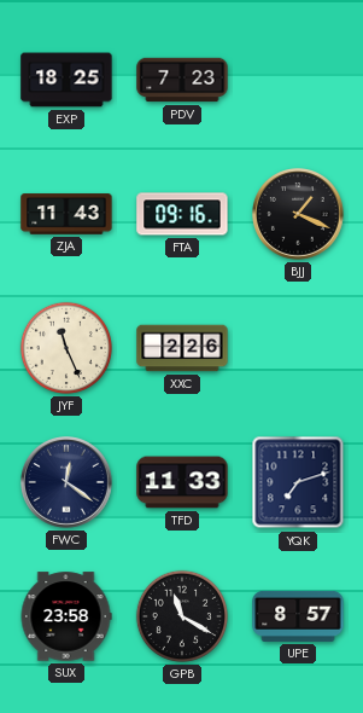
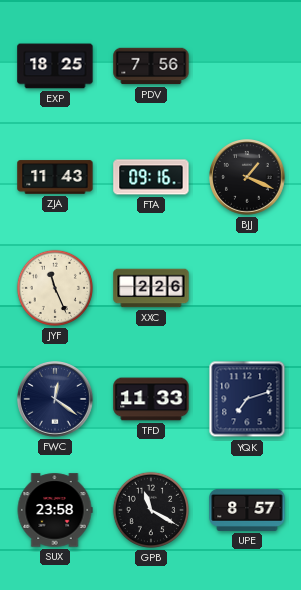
PDV: 7:23 -> 7:56 (151, 66)
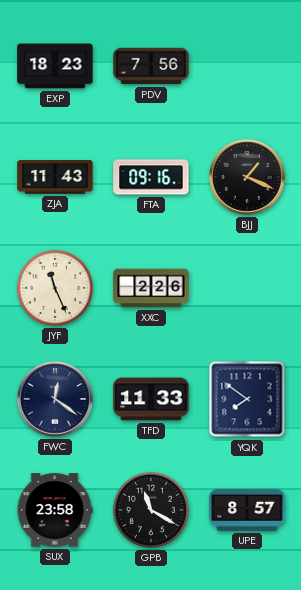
EXP: 18:25 -> 18:23 (55, 66)
YQK: 7:12 -> 7:51 (247, 399)
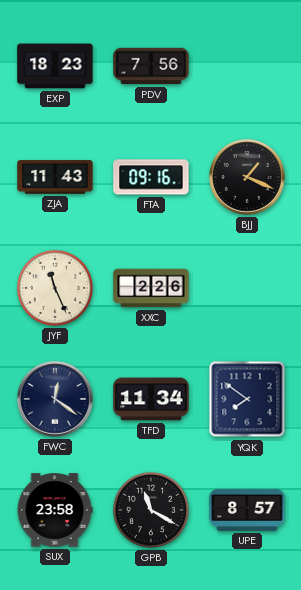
TFD: 11:33 -> 11:34 (151, 399)
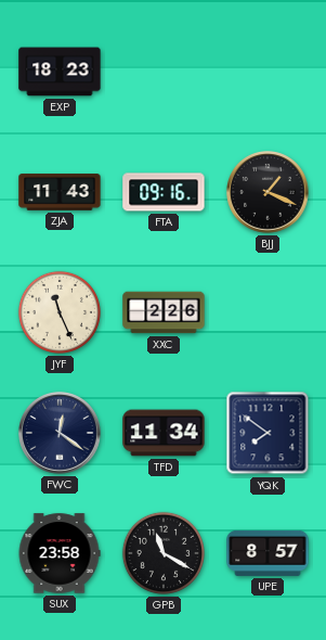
PDV: 7:56 -> none (151, 66)
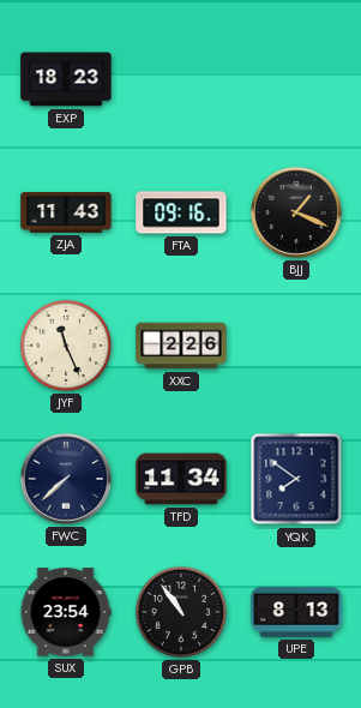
FWC: 12:21 -> 7:38 (67, 480)
SUX: 23:58 -> 23:54 (66, 612)
GPB: 11:20 -> 10:54 (181, 612)
UPE: 8:57 -> 8:13 (296, 612)
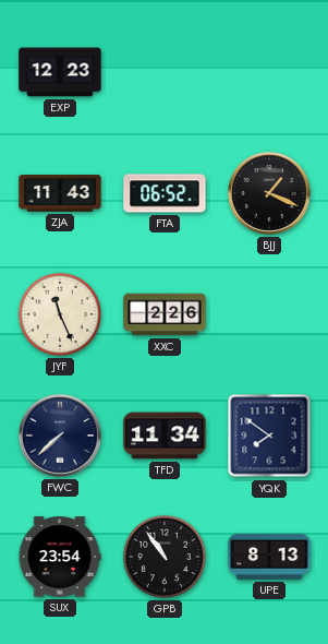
EXP: 18:23 -> 12:23 (60, 72)
FTA: 09:16 -> 06:52 (165, 193)
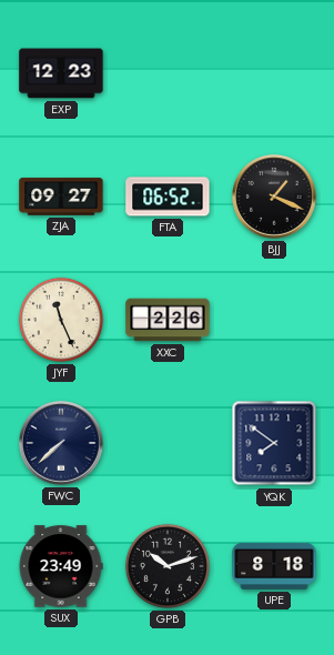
ZJA: 11:43 -> 09:27 (61, 196)
TFD: 11:34 -> none (165, 436)
SUX: 23:54 -> 23:49 (61, 566)
GPB: 10:54 -> 10:12 (168, 566)
UPE: 8:13 -> 8:18 (274, 566)
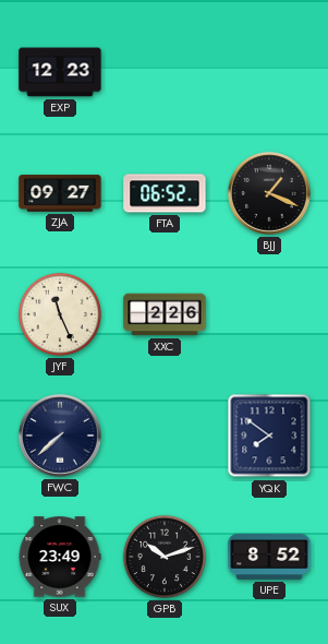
UPE: 8:18 -> 8:52 (269, 557)
